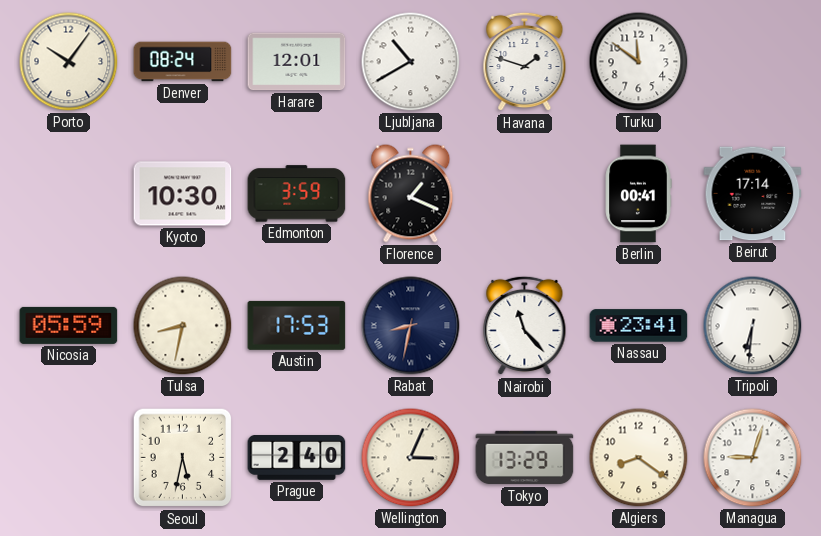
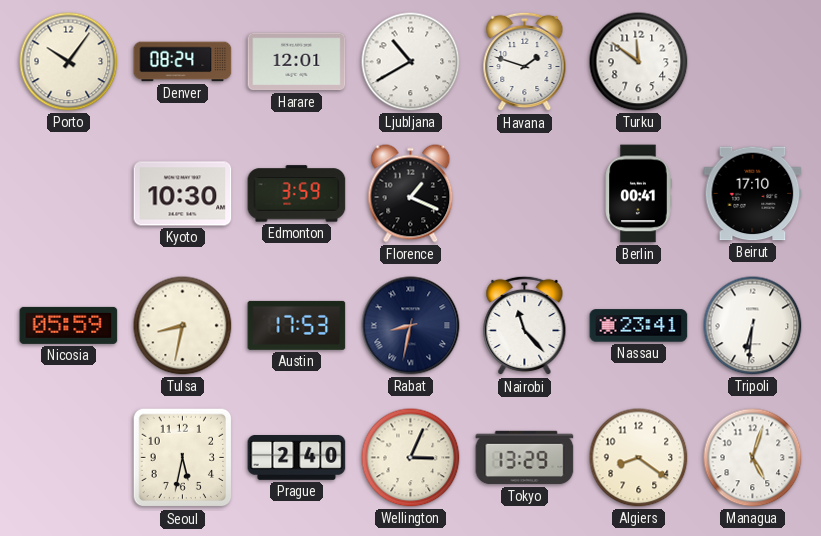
Beirut: 17:14 -> 17:10 (753, 194)
Managua: 9:03 -> 5:03 (753, 458)
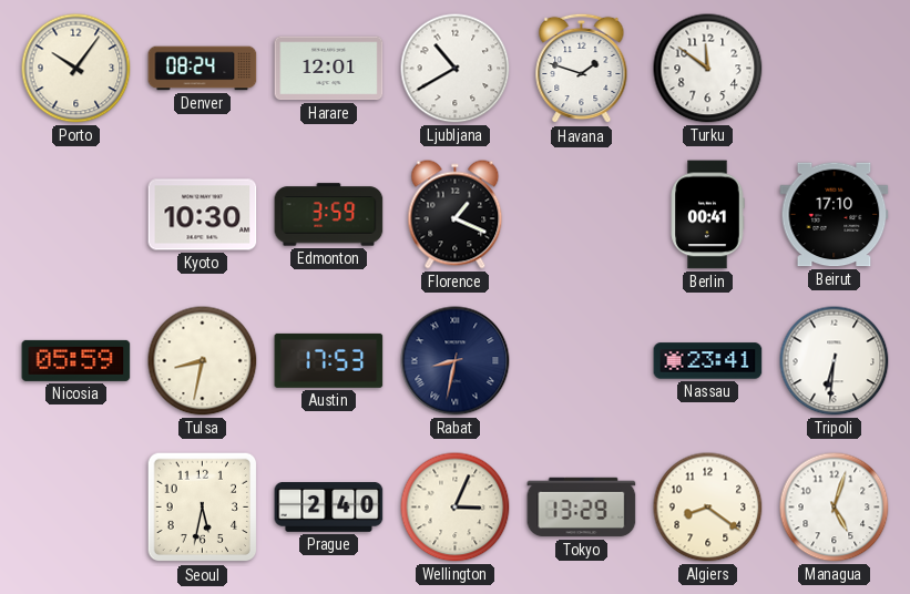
Nairobi: 11:23 -> none (525, 326)
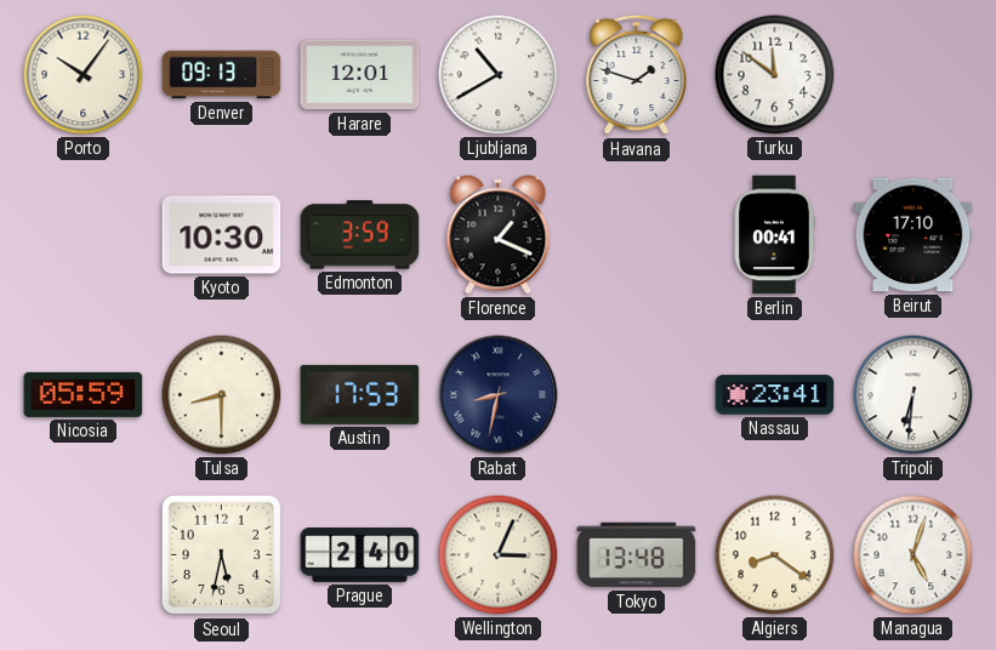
Denver: 08:24 -> 09:13 (222, 75)
Tulsa: 8:32 -> 8:30 (222, 395)
Tokyo: 13:29 -> 13:48 (637, 555)
